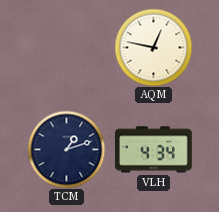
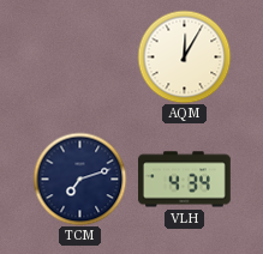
AQM: 12:47 -> 12:05 (184, 56)
TCM: 1:12 -> 7:12 (79, 179)
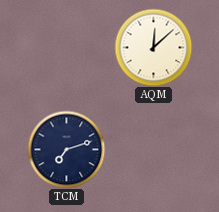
AQM: 12:05 -> 12:08 (153, 47)
VLH: 4:34 -> none (185, 180)
